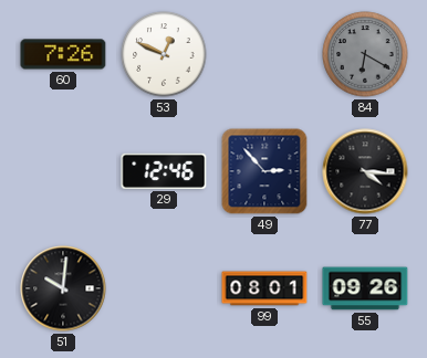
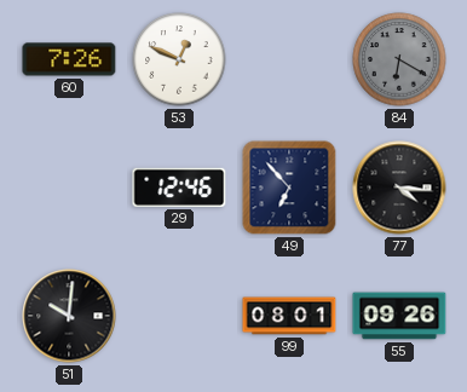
49: 2:53 -> 6:53 (289, 188)
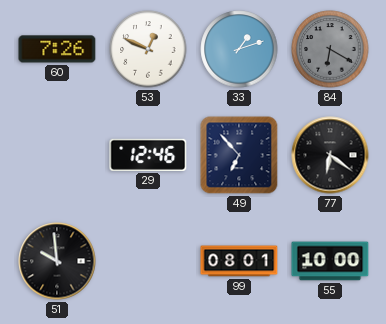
33: none -> 1:12 (239, 49)
77: 4:16 -> 6:21 (330, 155)
51: 10:01 -> 9:59 (57, 261)
55: 09:26 -> 10:00 (330, 261)
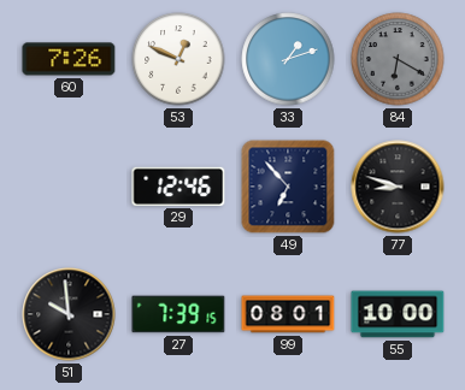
77: 6:21 -> 8:48 (398, 187)
27: none -> 7:39 (178, 314)
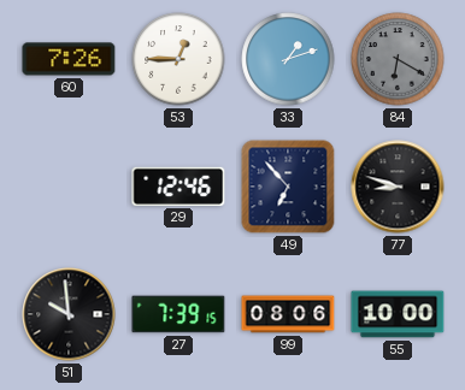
53: 12:49 -> 12:45 (178, 59)
99: 08:01 -> 08:06 (288, 314)
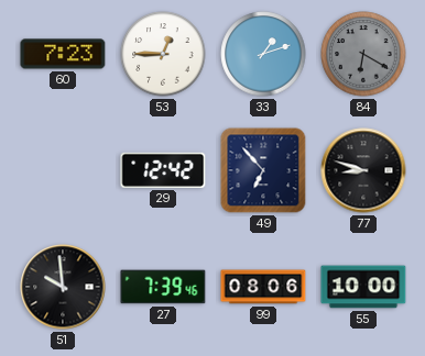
60: 7:26 -> 7:23 (63, 54)
29: 12:46 -> 12:42 (163, 170)
27: 7:39:15 -> 7:39:46 (163, 287)
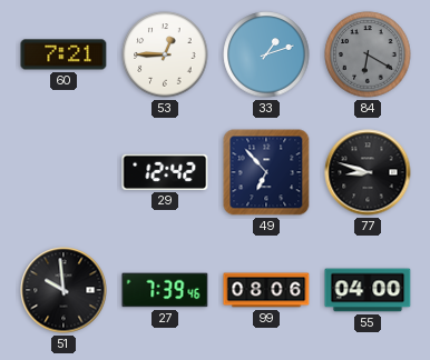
60: 7:23 -> 7:21 (63, 54)
55: 10:00 -> 04:00 (368, 290)
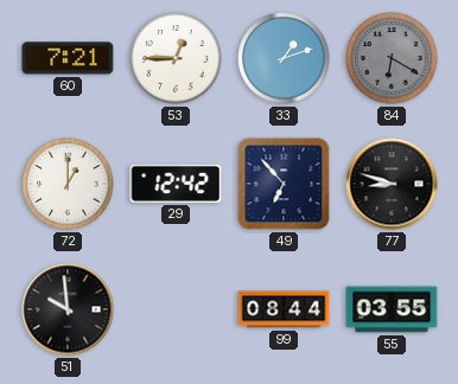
72: none -> 1:00 (68, 184)
27: 7:39 -> none (165, 290)
99: 08:06 -> 08:44 (284, 309)
55: 04:00 -> 03:55 (392, 309)
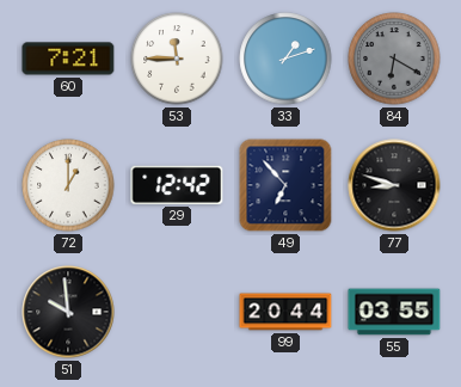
53: 12:45 -> 11:45 (177, 59)
99: 08:44 -> 20:44 (285, 312)
